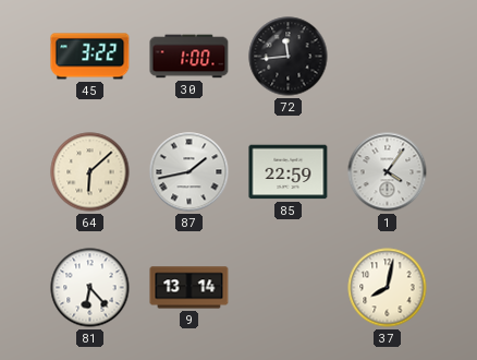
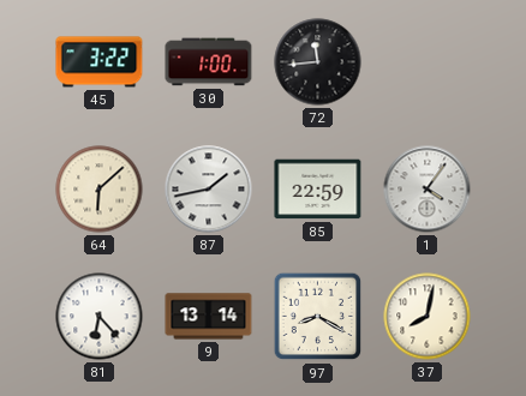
97: none -> 8:20 (318, 317)
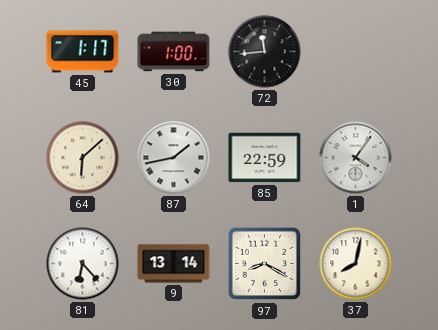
45: 3:22 -> 1:17 (83, 52)
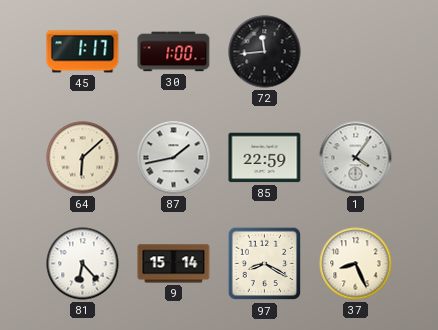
9: 13:14 -> 15:14 (174, 264)
37: 8:02 -> 8:26 (356, 264)
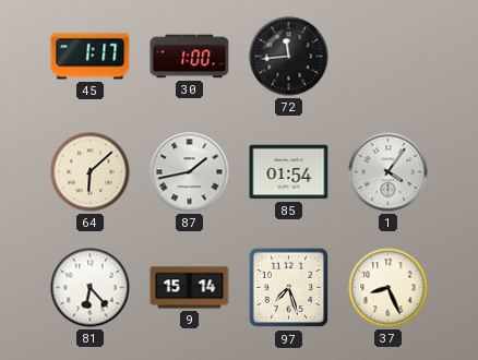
85: 22:59 -> 01:54 (289, 172)
97: 8:20 -> 7:27 (289, 288)
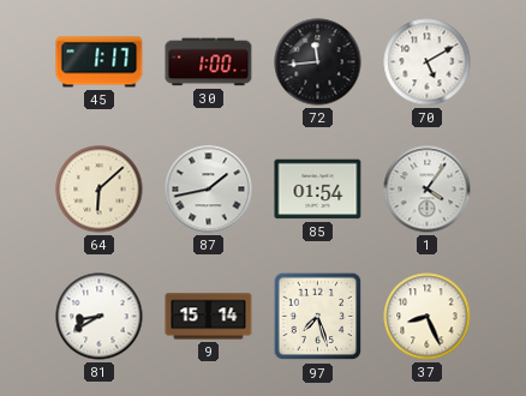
70: none -> 5:10 (428, 62)
81: 6:23 -> 8:40 (100, 317)
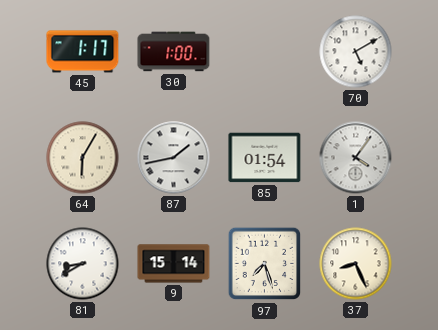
72: 11:44 -> none (318, 62)
64: 6:08 -> 6:05 (83, 158)
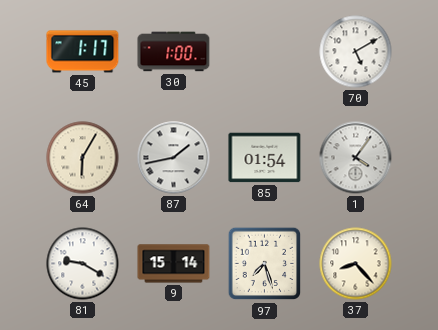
81: 8:40 -> 9:20 (83, 264)
37: 8:26 -> 8:23 (356, 264)
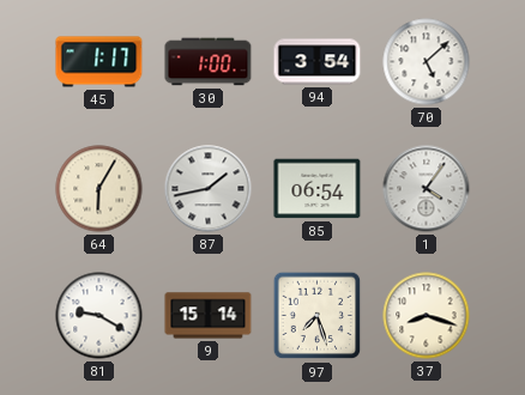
94: none -> 3:54 (318, 62)
70: 5:10 -> 5:08 (427, 62)
85: 01:54 -> 06:54 (318, 189)
37: 8:23 -> 8:18 (427, 316)
